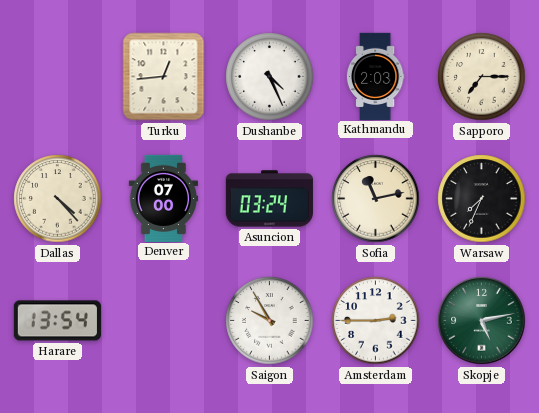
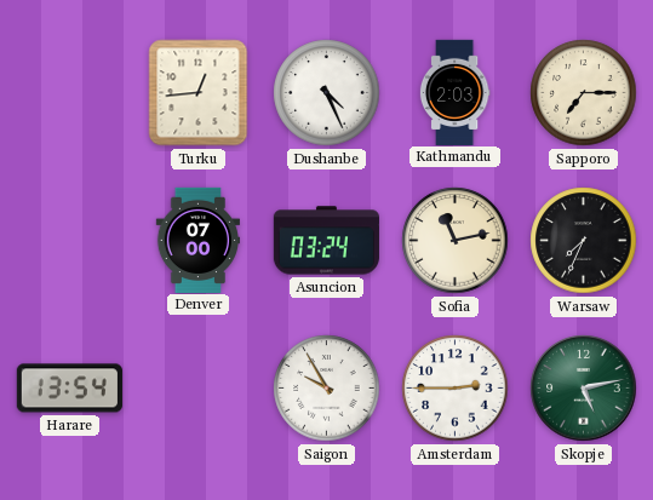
Dallas: 4:23 -> none (58, 199)
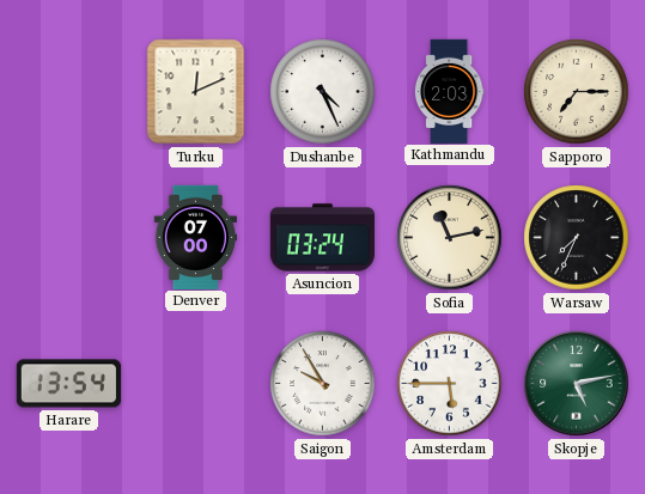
Turku: 12:44 -> 12:11 (196, 92)
Amsterdam: 2:45 -> 5:45 (450, 384)
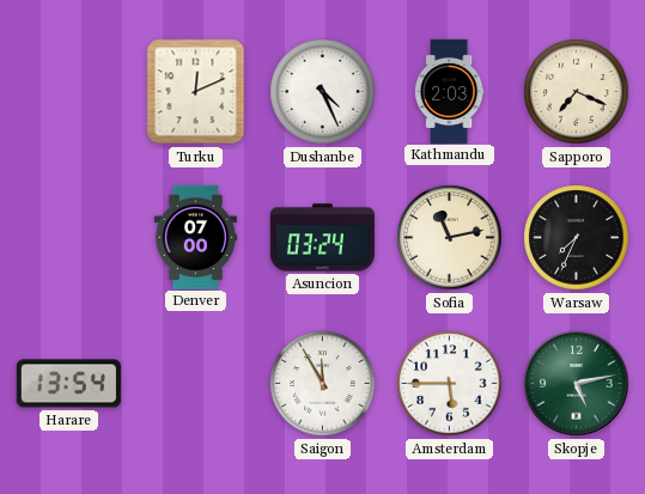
Sapporo: 7:15 -> 7:19 (577, 92)
Saigon: 9:55 -> 11:55 (323, 384)
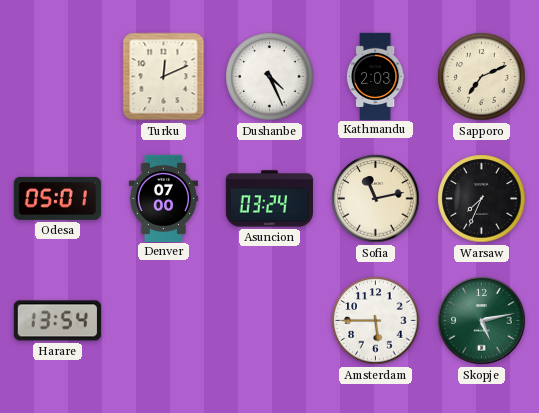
Sapporo: 7:19 -> 7:11 (482, 77)
Odesa: none -> 05:01 (57, 198)
Saigon: 11:55 -> none (323, 384)
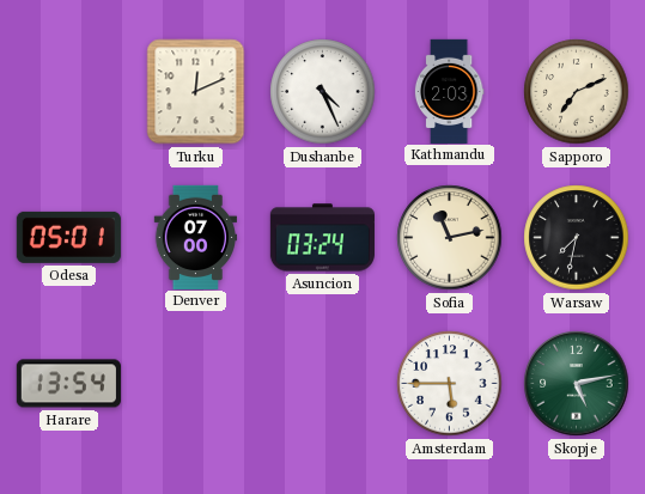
Warsaw: 7:34 -> 7:32 (577, 238)
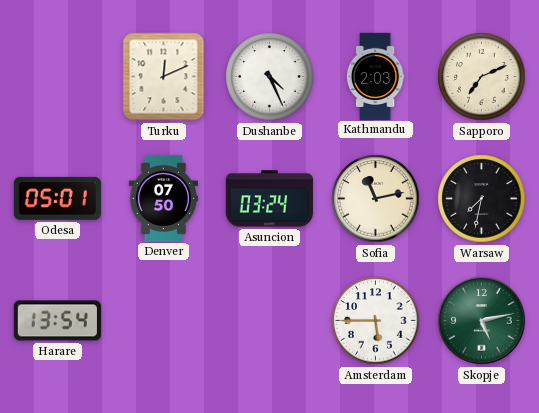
Denver: 07:00 -> 07:50 (163, 198)
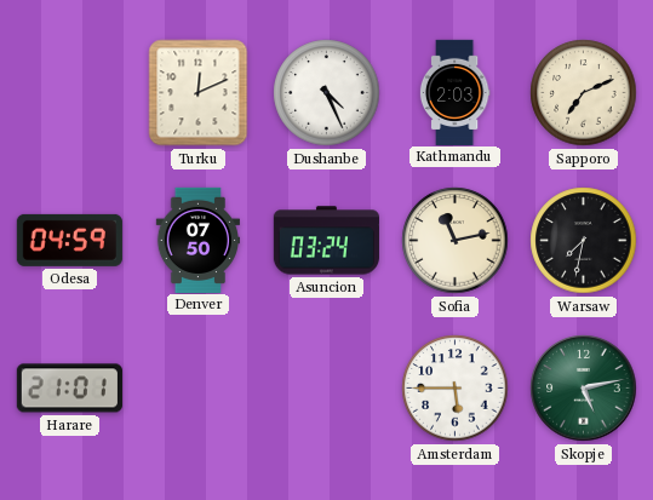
Odesa: 05:01 -> 04:59 (69, 240)
Harare: 13:54 -> 21:01 (69, 389)
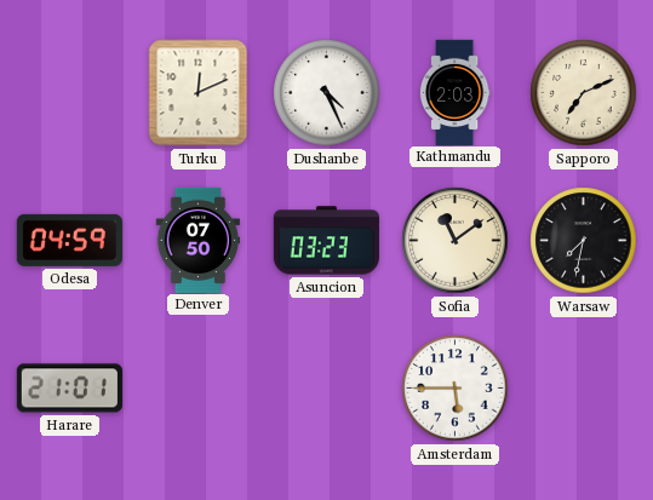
Asuncion: 03:24 -> 03:23 (326, 241)
Sofia: 11:13 -> 11:09 (456, 241)
Skopje: 5:13 -> none (584, 389)
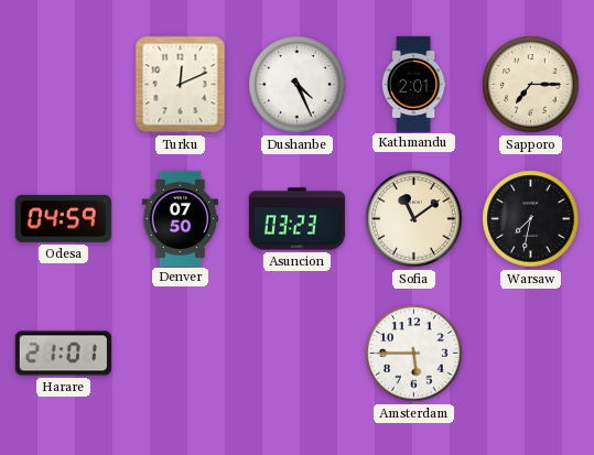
Kathmandu: 2:03 -> 2:01 (413, 84)
Sapporo: 7:11 -> 7:15 (531, 85)
